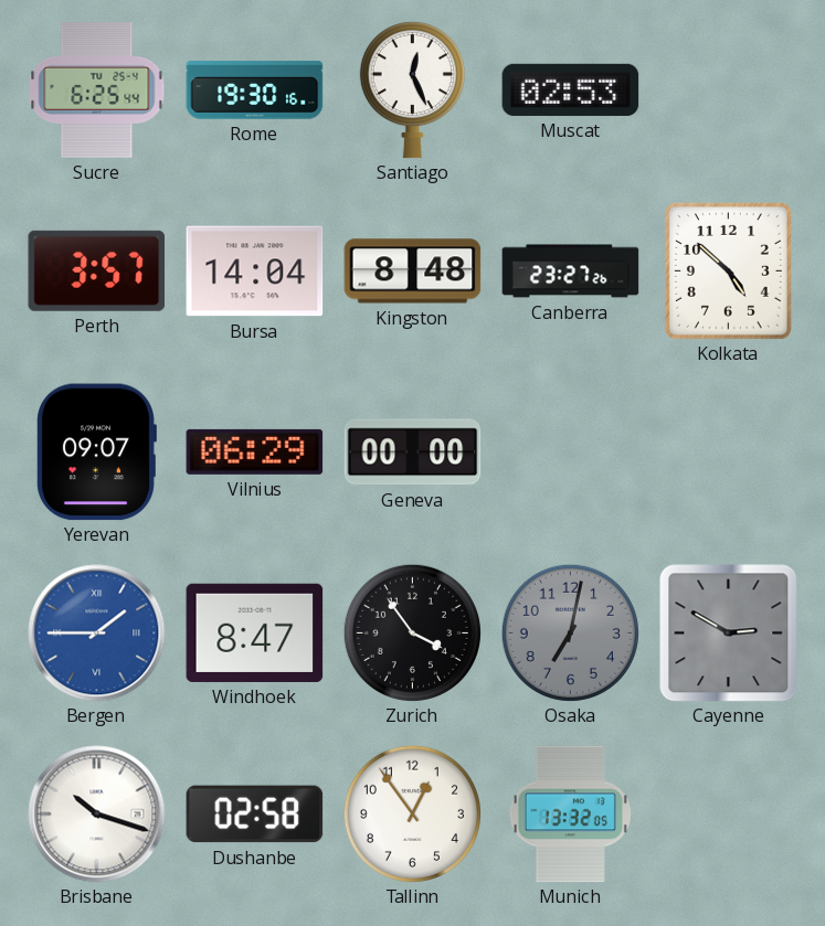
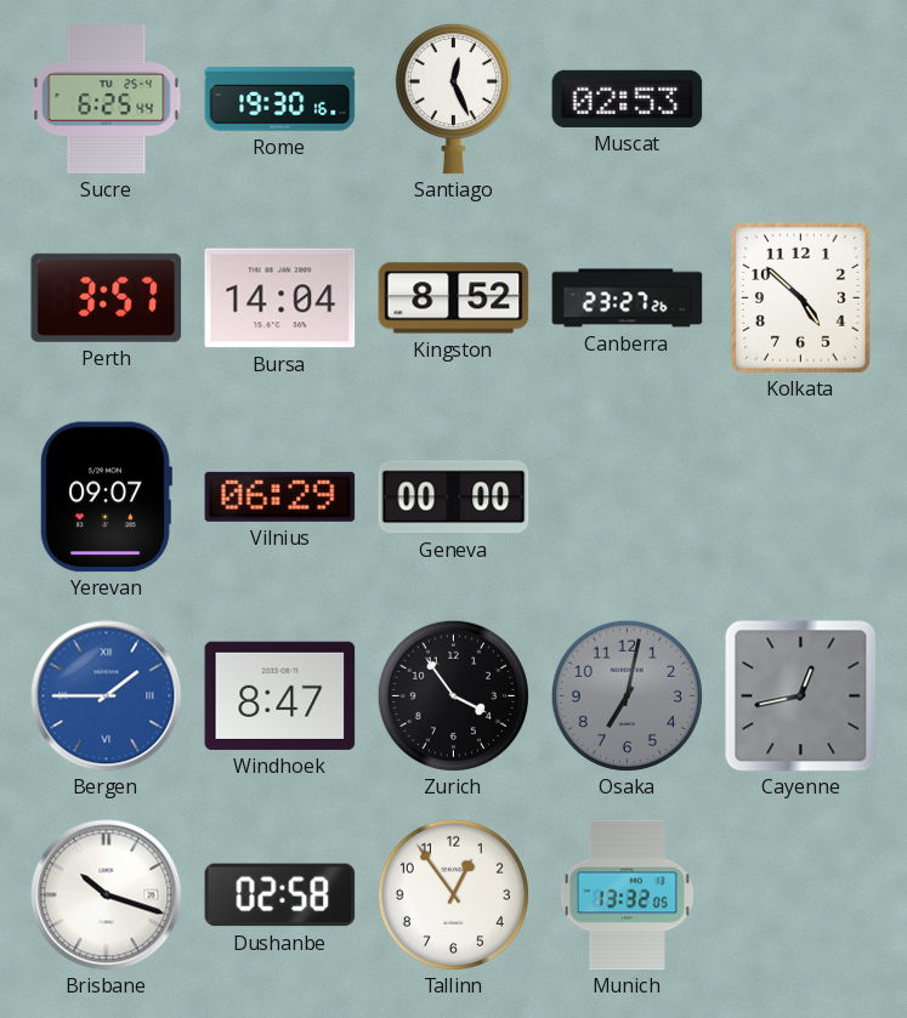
Kingston: 8:48 -> 8:52 (454, 298)
Cayenne: 2:50 -> 12:43 (801, 696)
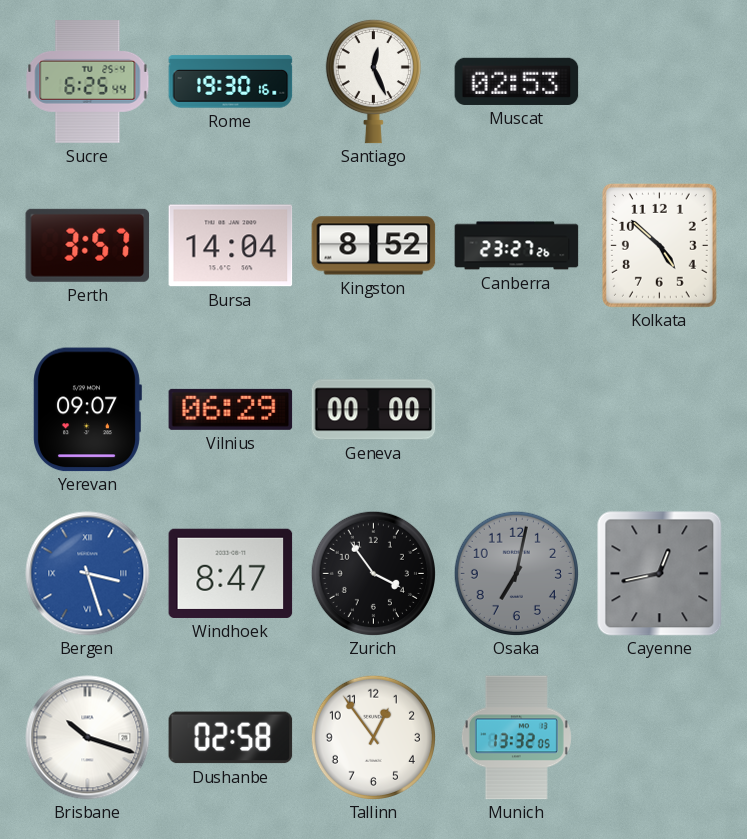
Bergen: 1:45 -> 3:27 (88, 574)
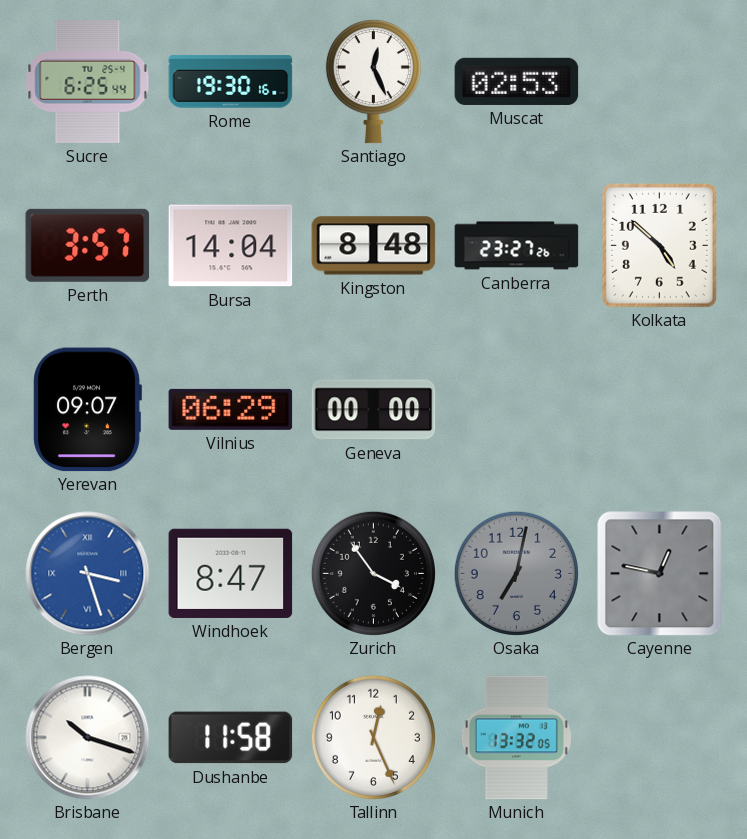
Kingston: 8:52 -> 8:48 (374, 246)
Cayenne: 12:43 -> 12:47 (660, 574)
Dushanbe: 02:58 -> 11:58 (231, 738)
Tallinn: 12:54 -> 12:26 (373, 737)
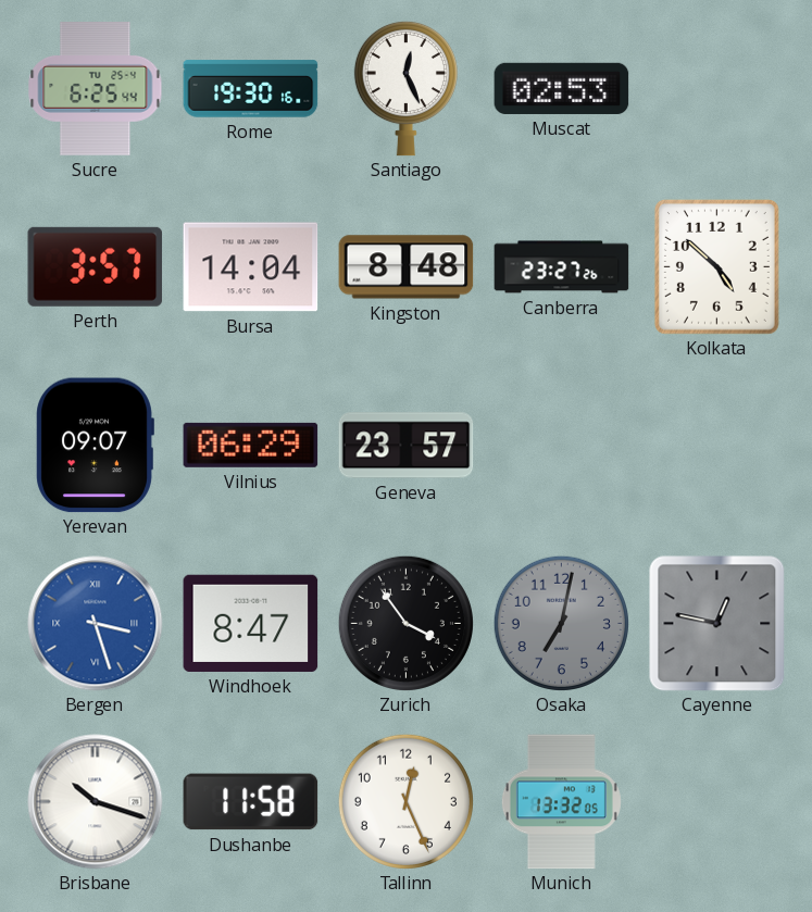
Geneva: 00:00 -> 23:57 (407, 446)
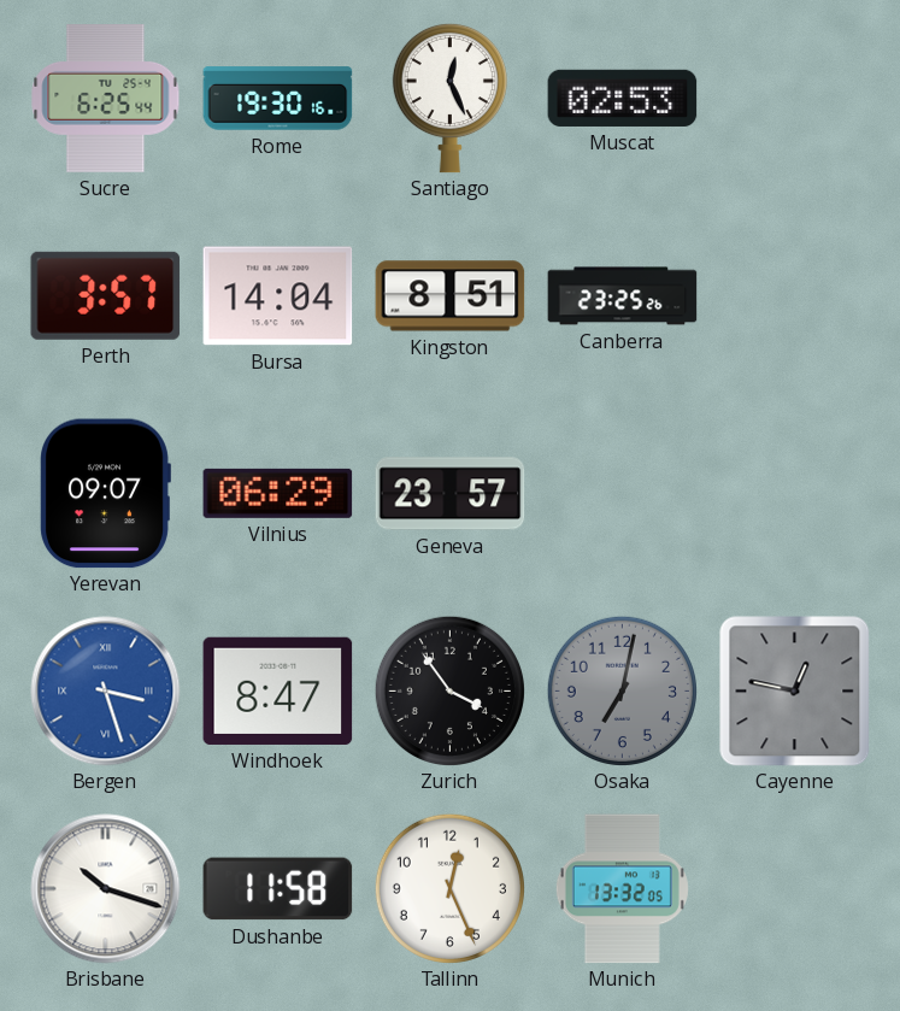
Kingston: 8:48 -> 8:51 (451, 296)
Canberra: 23:27 -> 23:25 (623, 296)
Kolkata: 4:52 -> none (716, 266)
